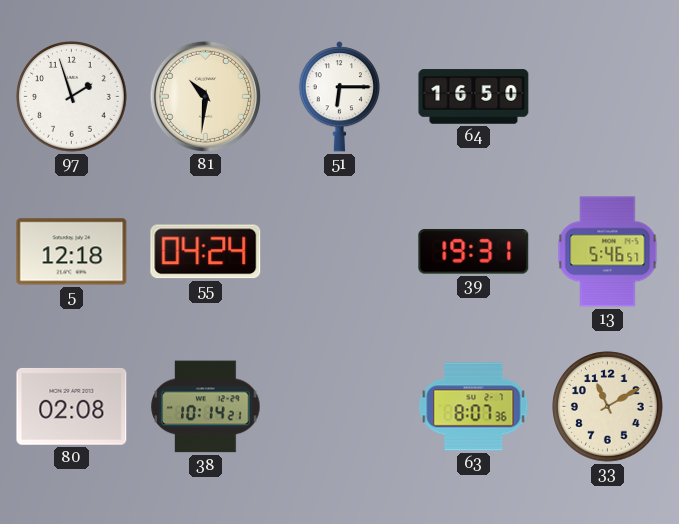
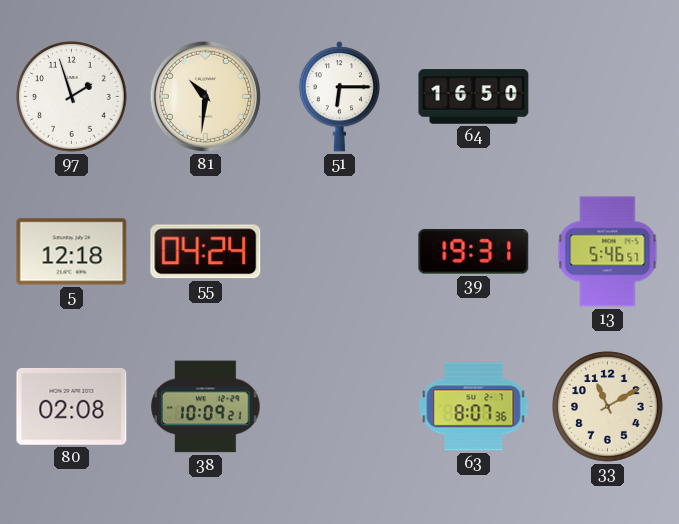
38: 10:14 -> 10:09 (206, 407)
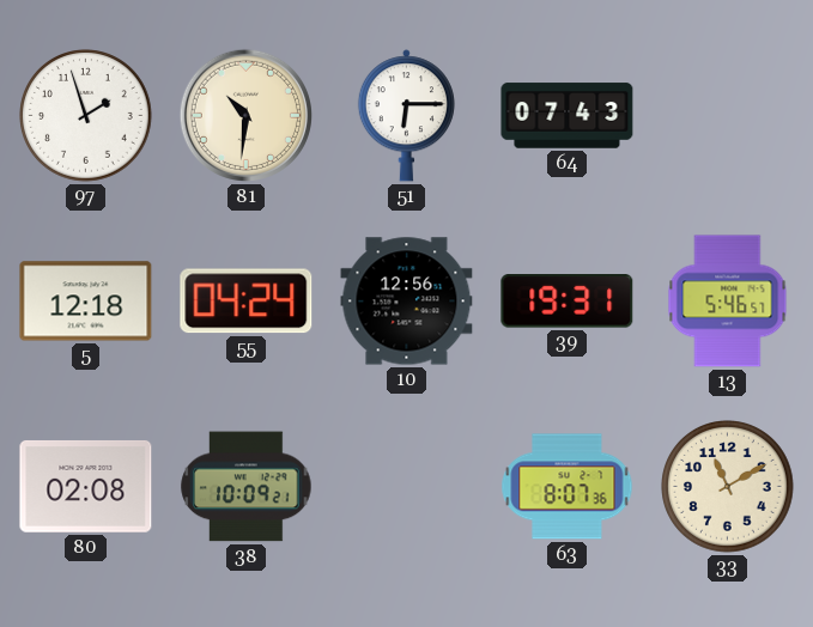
64: 16:50 -> 07:43 (568, 116)
10: none -> 12:56 (407, 302)
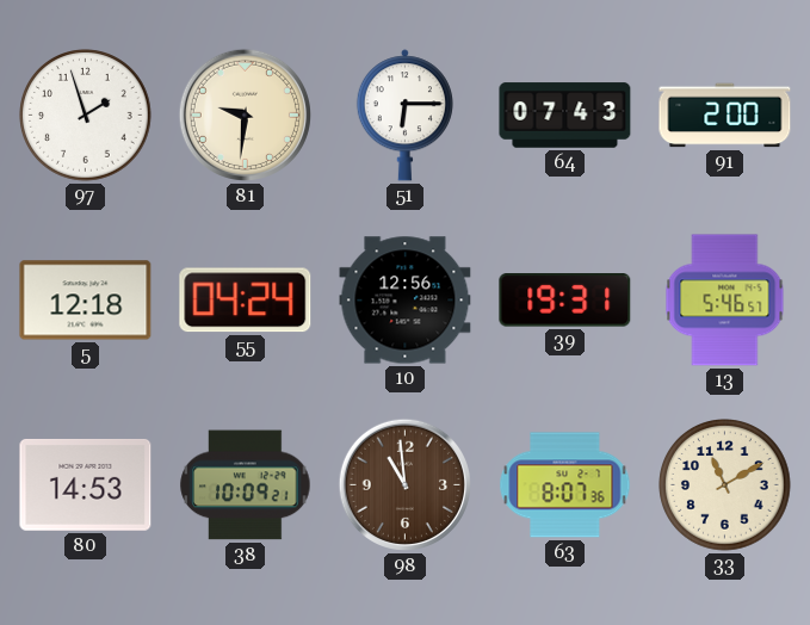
81: 10:31 -> 9:31 (245, 115)
91: none -> 2:00 (725, 116)
80: 02:08 -> 14:53 (86, 484)
98: none -> 10:59 (404, 484)
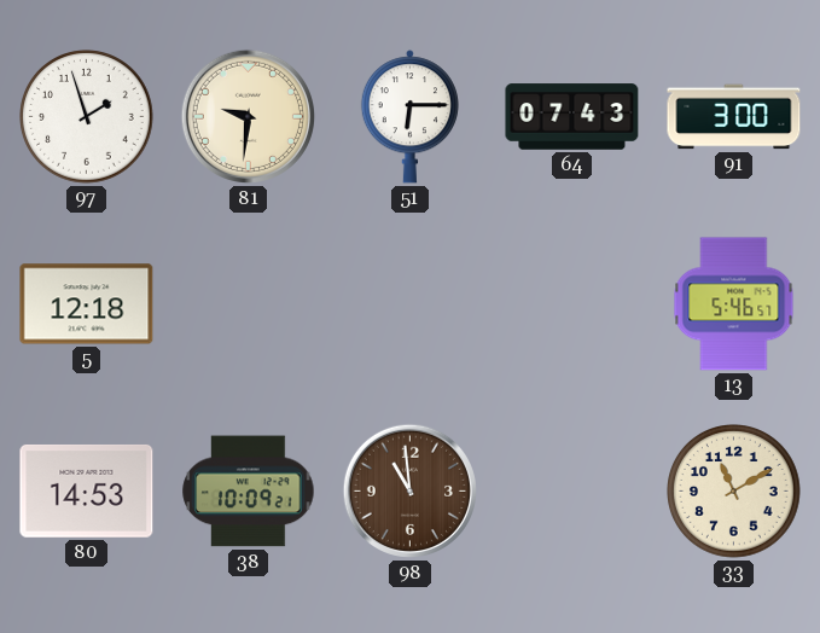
91: 2:00 -> 3:00 (734, 117)
55: 04:24 -> none (246, 301)
10: 12:56 -> none (406, 301)
39: 19:31 -> none (565, 301)
63: 8:07 -> none (565, 485)
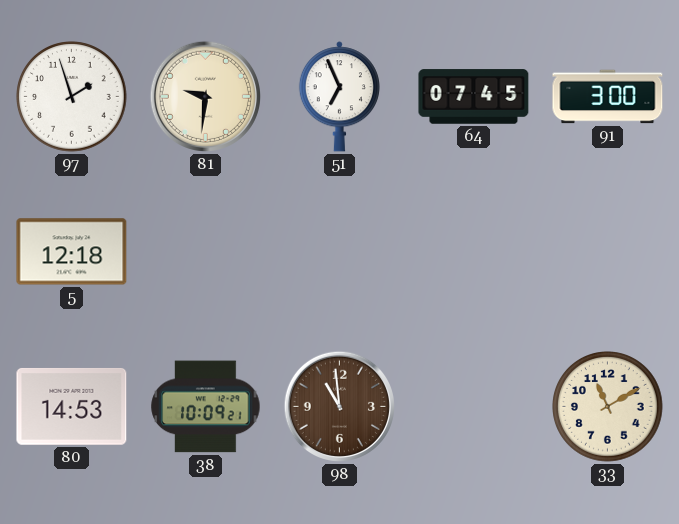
51: 6:15 -> 6:56 (339, 97)
64: 07:43 -> 07:45 (474, 97)
13: 5:46 -> none (734, 304)
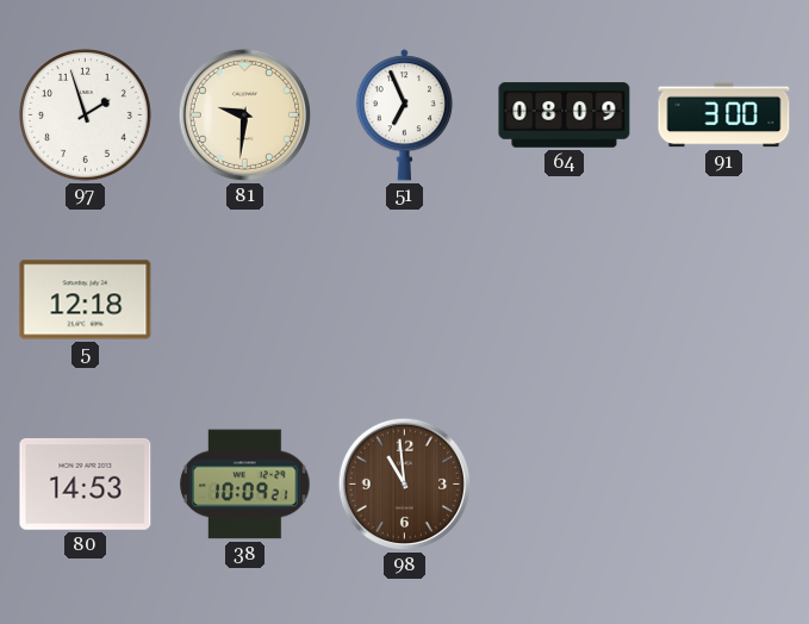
64: 07:45 -> 08:09 (565, 116)
33: 11:10 -> none (608, 407)
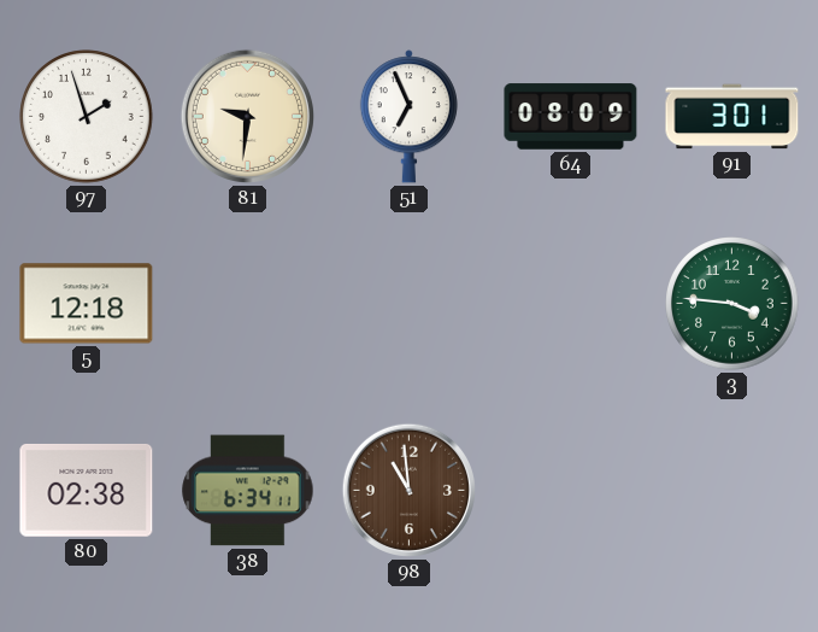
91: 3:00 -> 3:01 (732, 117)
3: none -> 3:46 (732, 304)
80: 14:53 -> 02:38 (87, 490)
38: 10:09 -> 6:34 (248, 491)
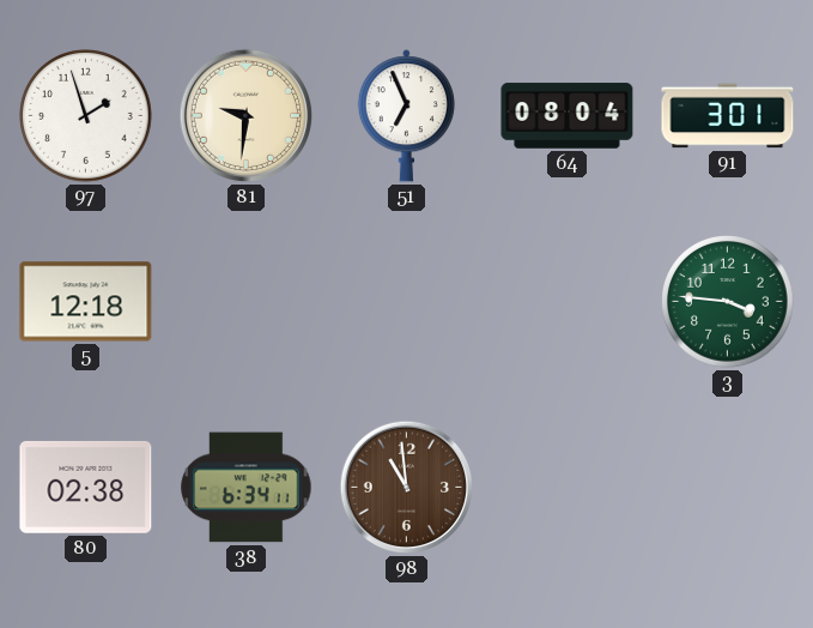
64: 08:09 -> 08:04 (568, 116)
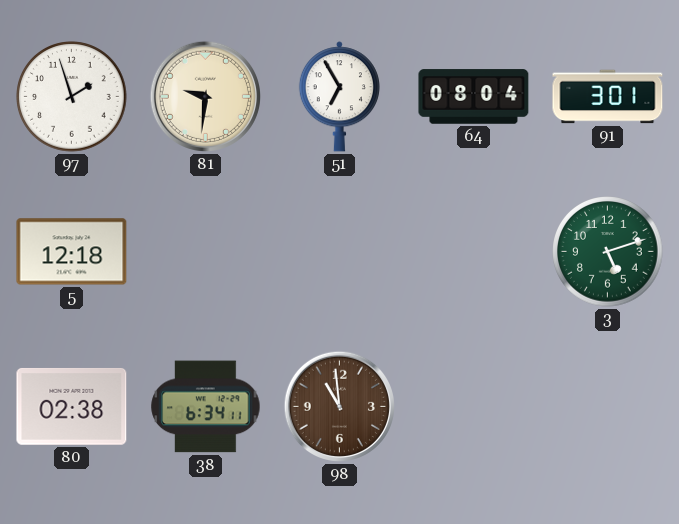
51: 6:56 -> 6:55 (339, 97)
3: 3:46 -> 5:12 (608, 252)
